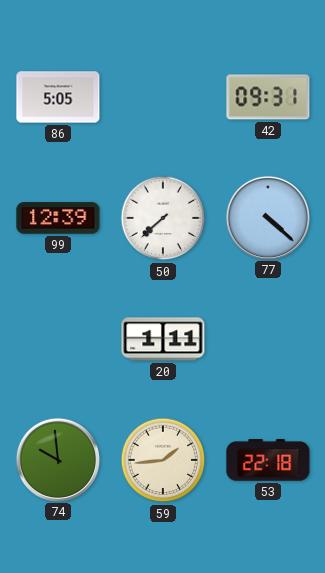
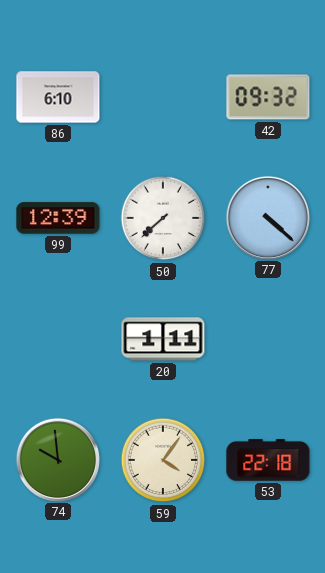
86: 5:05 -> 6:10 (58, 97)
42: 09:31 -> 09:32 (268, 97)
59: 1:44 -> 4:06 (163, 460)
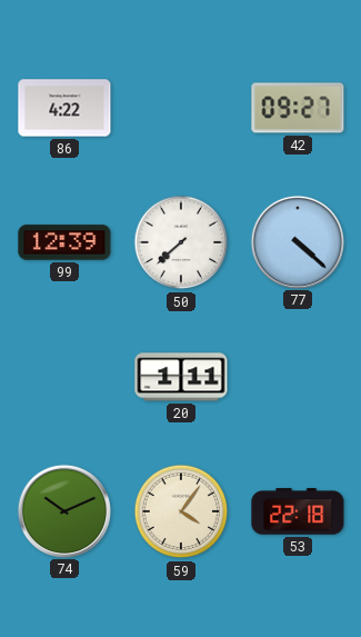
86: 6:10 -> 4:22 (64, 108)
42: 09:32 -> 09:27 (298, 108)
74: 9:59 -> 10:11 (63, 510)
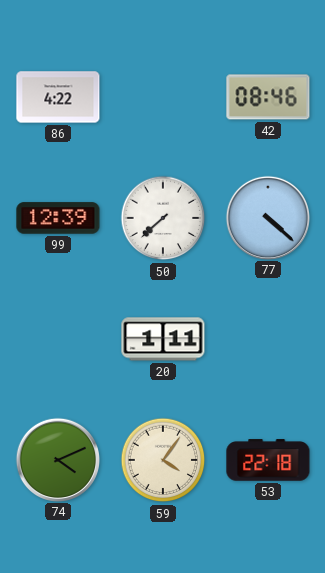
42: 09:27 -> 08:46 (268, 97)
74: 10:11 -> 4:11 (57, 459)
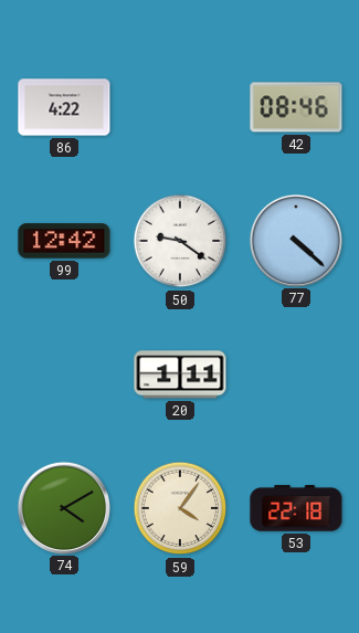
99: 12:39 -> 12:42 (64, 241)
50: 7:38 -> 9:21 (180, 241)
74: 4:11 -> 4:10 (63, 507)
